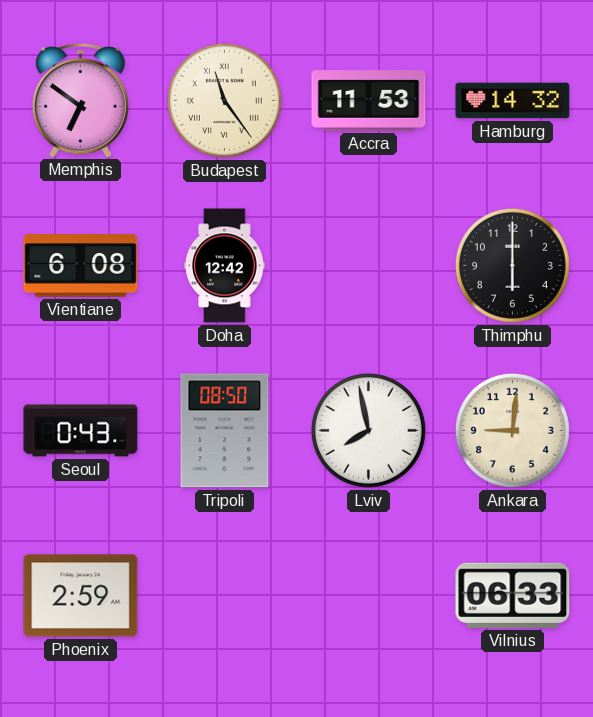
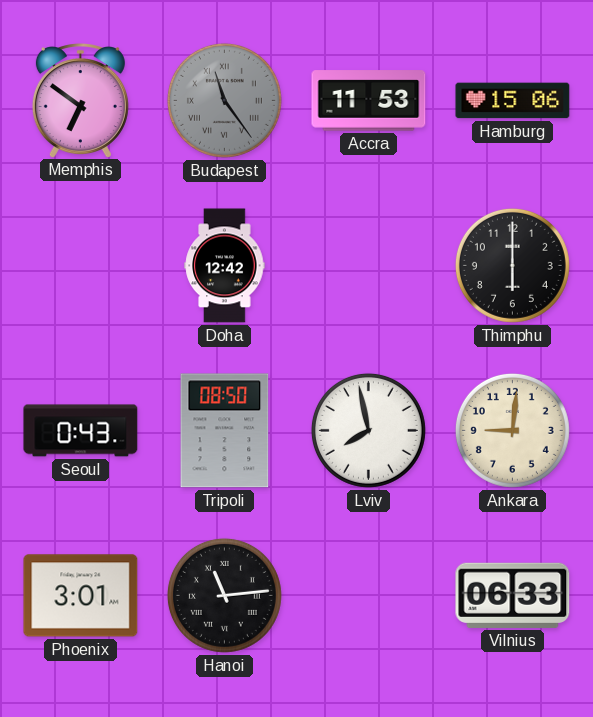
Budapest dial: cream -> grey (224, 100)
Hamburg: 14:32 -> 15:06 (513, 101)
Vientiane: 6:08 -> none (81, 266)
Phoenix: 2:59 -> 3:01 (81, 596)
Hanoi: none -> 11:14 (224, 595)
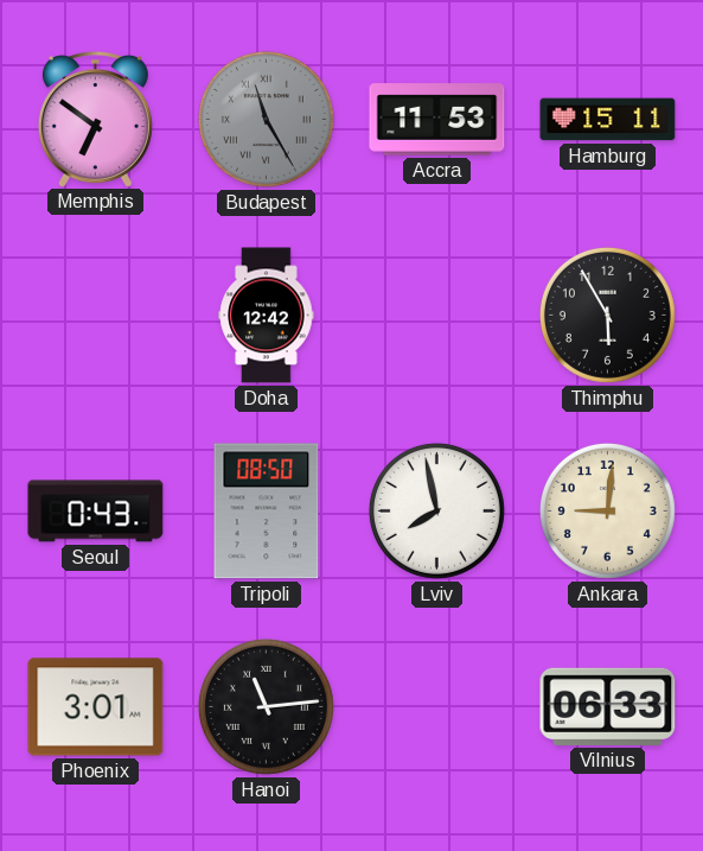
Budapest: 11:24 -> 11:25 (266, 119)
Hamburg: 15:06 -> 15:11 (608, 120)
Thimphu: 6:00 -> 5:55 (607, 315)
